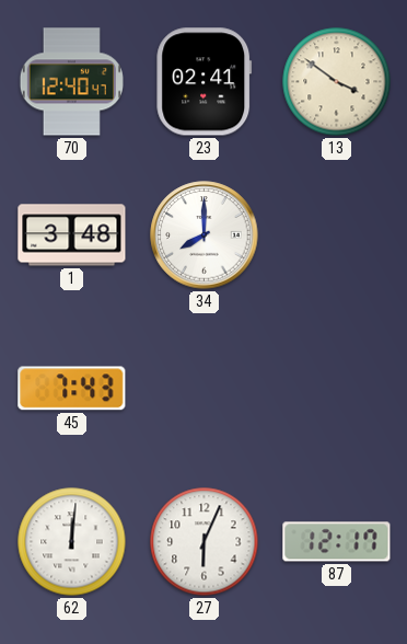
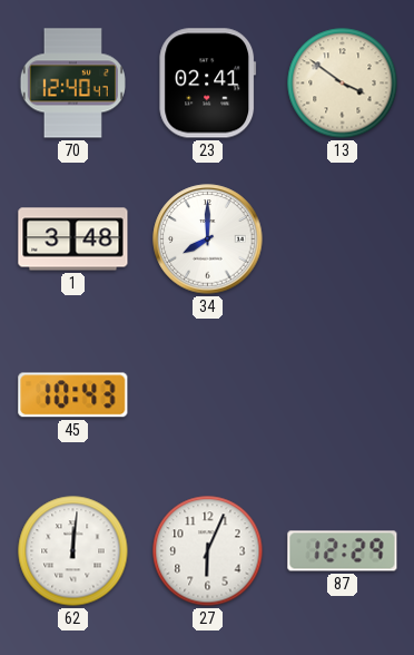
45: 7:43 -> 10:43 (73, 395)
87: 12:17 -> 12:29 (343, 551)
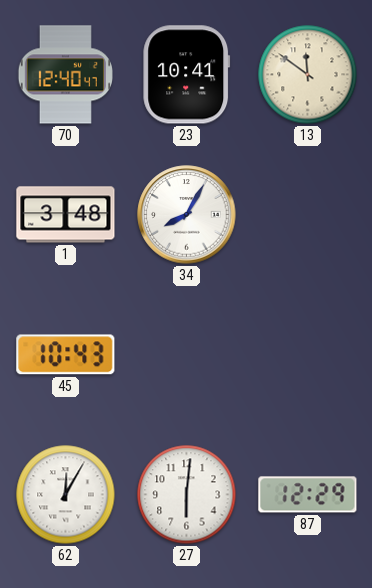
23: 02:41 -> 10:41 (187, 75)
13: 3:51 -> 11:51 (308, 75)
34: 8:00 -> 8:05 (187, 215)
62: 12:01 -> 12:05 (66, 495)
27: 6:04 -> 6:01 (187, 495)
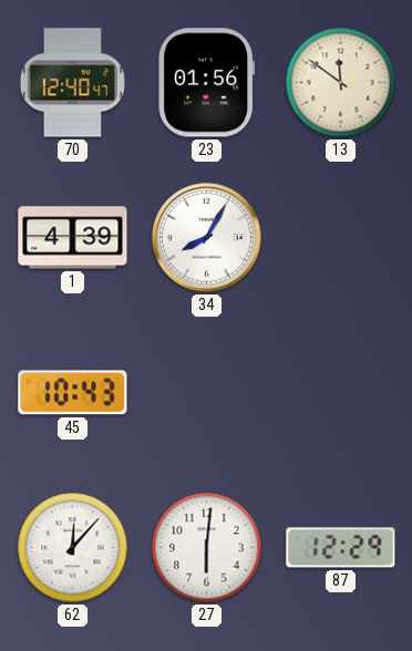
23: 10:41 -> 01:56 (207, 83)
1: 3:48 -> 4:39 (73, 238)
62: 12:05 -> 12:07 (73, 548)
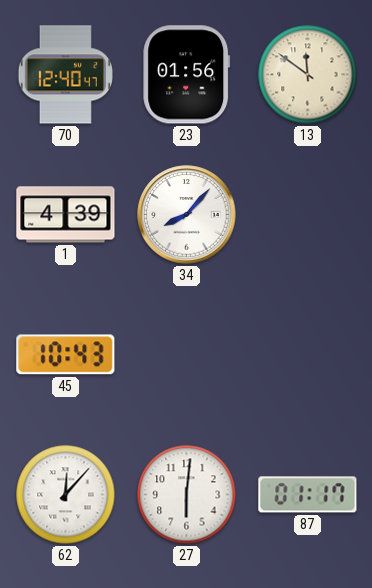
34: 8:05 -> 8:07 (187, 215)
87: 12:29 -> 01:17 (308, 495)
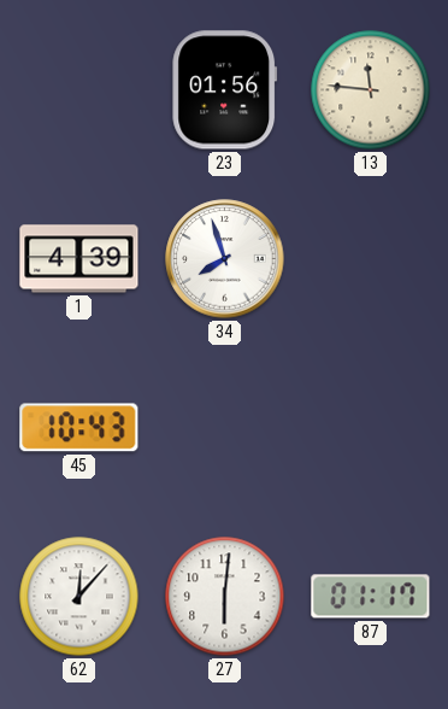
70: 12:40 -> none (65, 75)
13: 11:51 -> 11:46 (371, 90)
34: 8:07 -> 7:57 (225, 259)
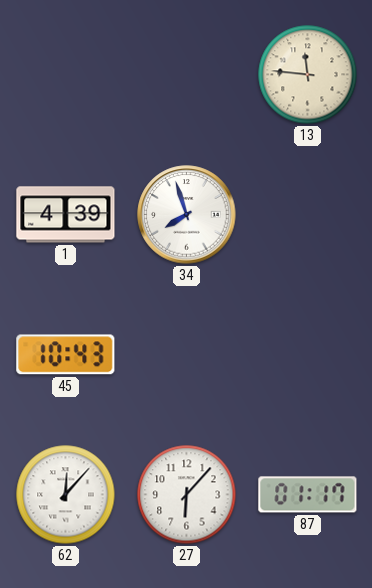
23: 01:56 -> none (225, 90)
27: 6:01 -> 6:07 (187, 495)
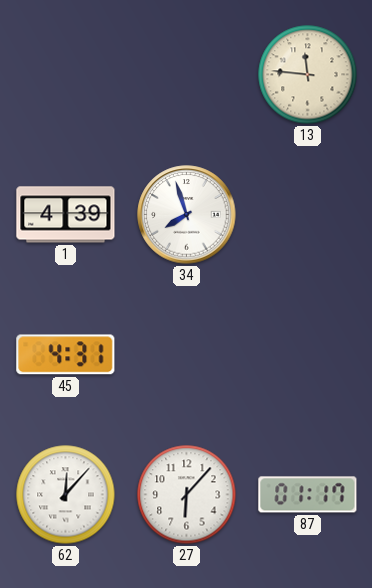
45: 10:43 -> 4:31 (66, 355)
